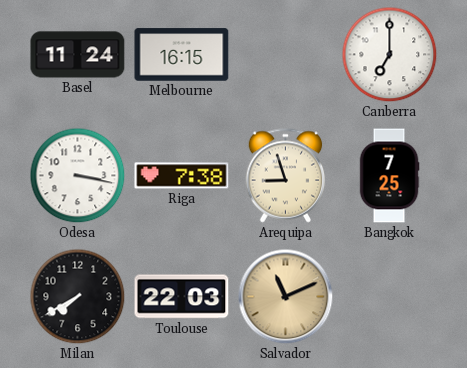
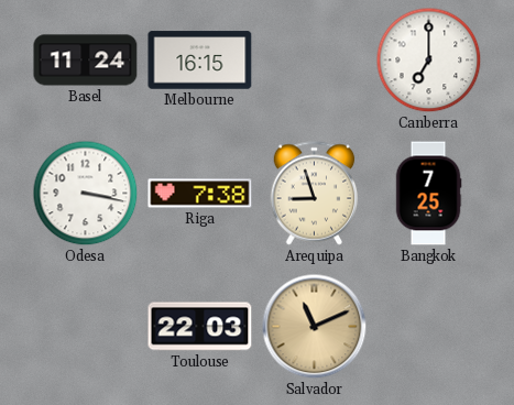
Milan: 7:40 -> none (78, 297)
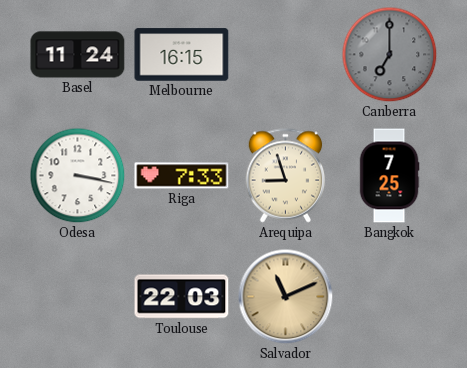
Canberra dial: white -> grey (390, 55)
Riga: 7:38 -> 7:33 (182, 176)
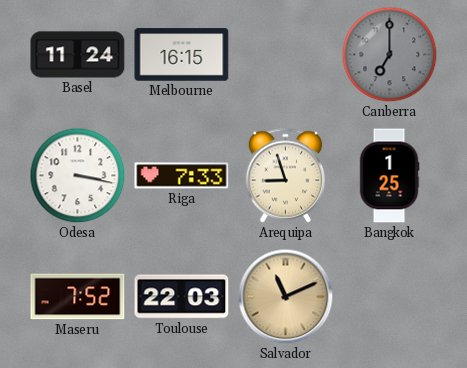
Bangkok: 7:25 -> 1:25 (389, 176)
Maseru: none -> 7:52 (78, 297)
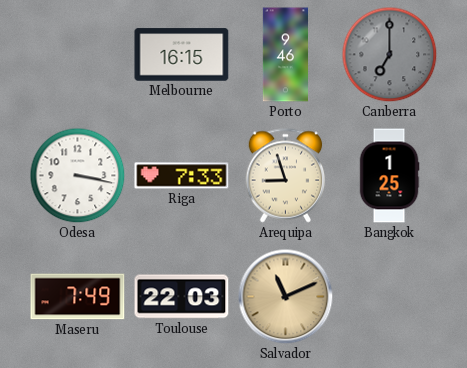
Basel: 11:24 -> none (78, 55)
Porto: none -> 9:46 (285, 55)
Maseru: 7:52 -> 7:49 (78, 297)
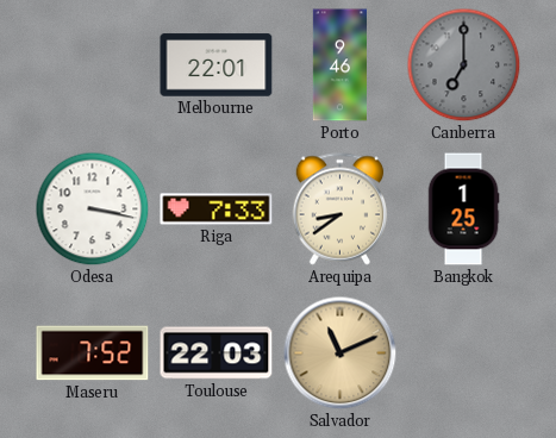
Melbourne: 16:15 -> 22:01 (217, 65)
Arequipa: 8:57 -> 8:39 (341, 209)
Maseru: 7:49 -> 7:52 (93, 353)
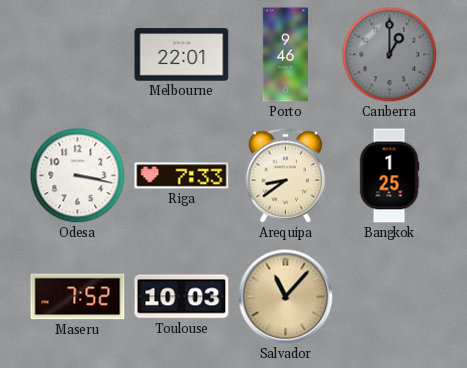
Canberra: 7:00 -> 1:00 (390, 55)
Toulouse: 22:03 -> 10:03 (182, 297)
Salvador: 11:11 -> 11:07 (286, 297)
